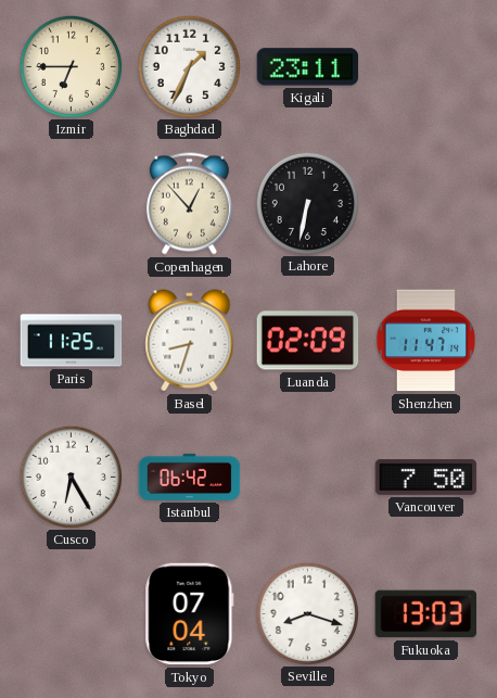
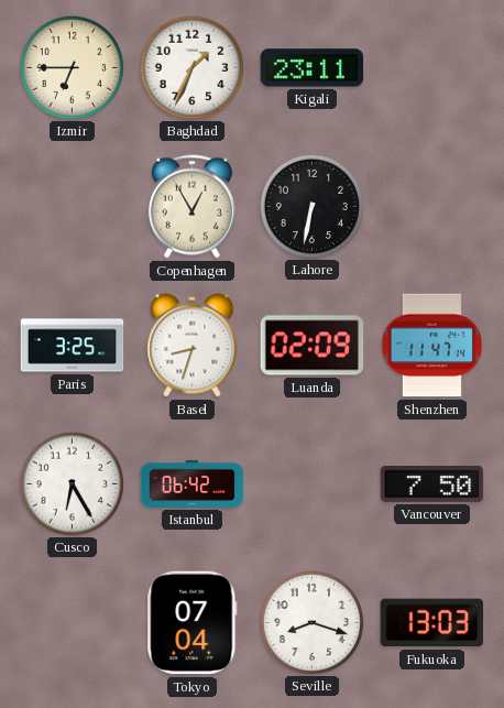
Copenhagen: 12:53 -> 12:55 (191, 207)
Paris: 11:25 -> 3:25 (73, 346)
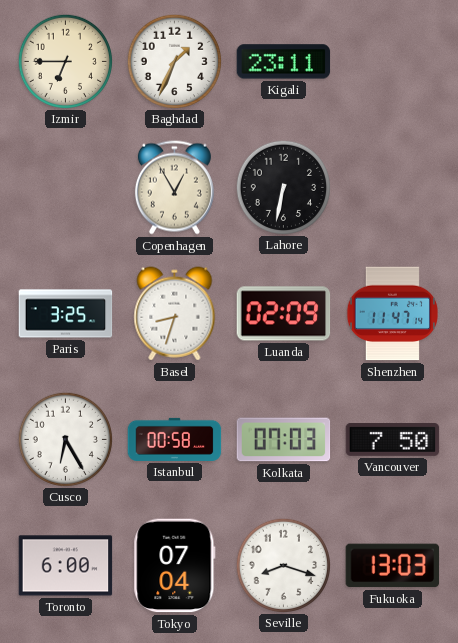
Istanbul: 06:42 -> 00:58 (175, 439)
Kolkata: none -> 07:03 (284, 440)
Toronto: none -> 6:00 (66, 566)
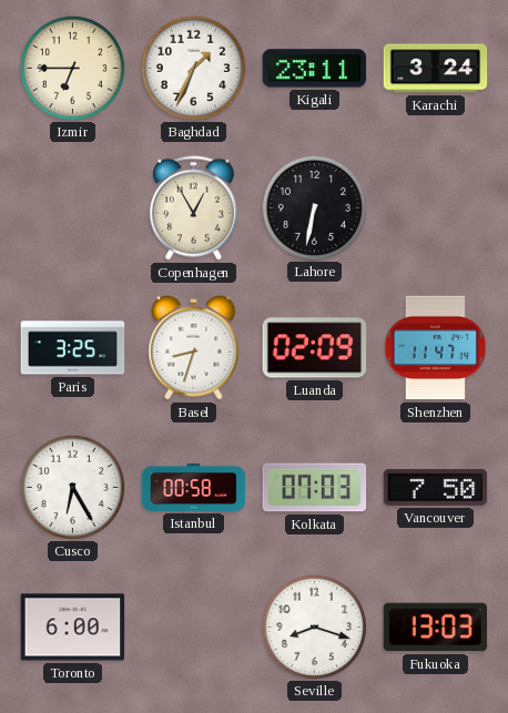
Karachi: none -> 3:24 (436, 69)
Tokyo: 07:04 -> none (175, 566)
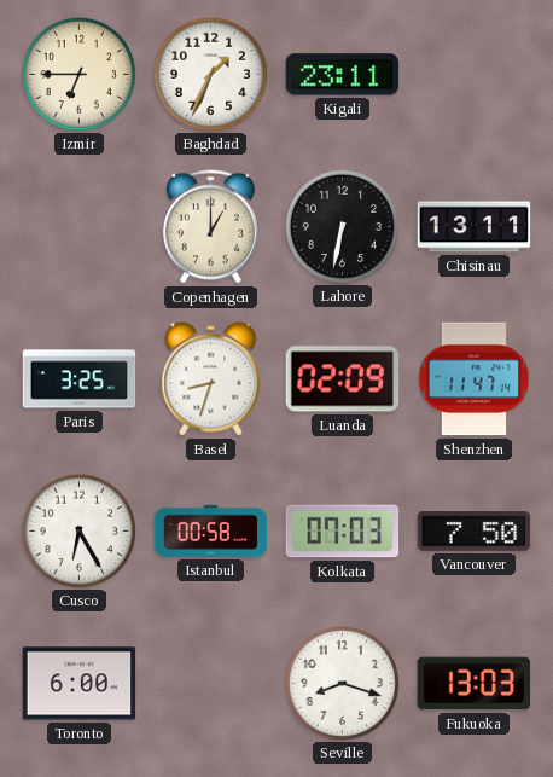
Karachi: 3:24 -> none (436, 69)
Copenhagen: 12:55 -> 1:00 (210, 227)
Chisinau: none -> 13:11 (475, 227)
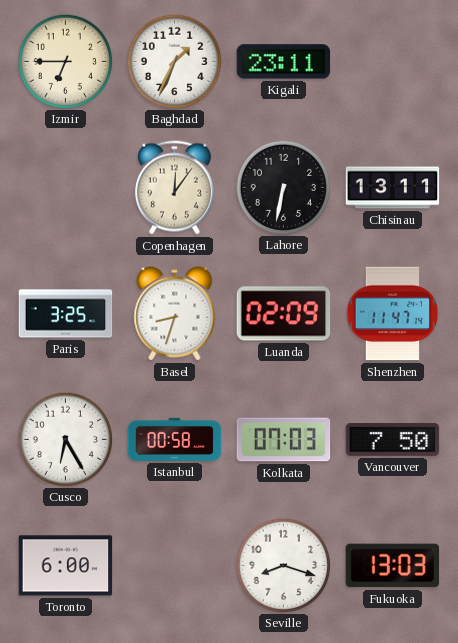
Copenhagen: 1:00 -> 12:06 (174, 188)
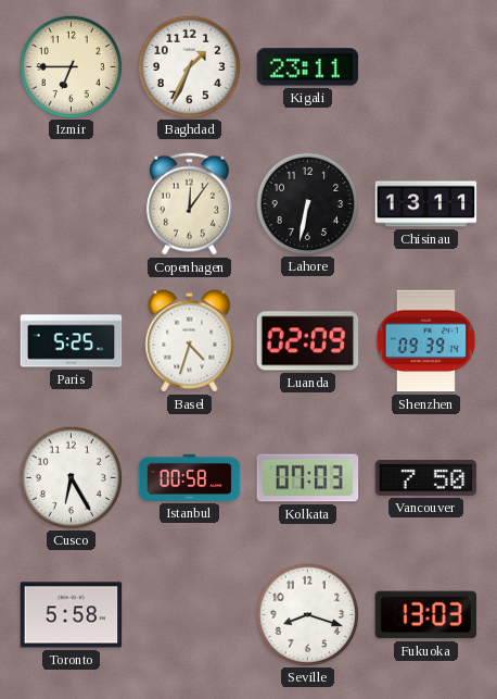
Paris: 3:25 -> 5:25 (72, 341)
Basel: 8:33 -> 4:33 (190, 341)
Shenzhen: 11:47 -> 09:39 (425, 341)
Toronto: 6:00 -> 5:58 (72, 615)
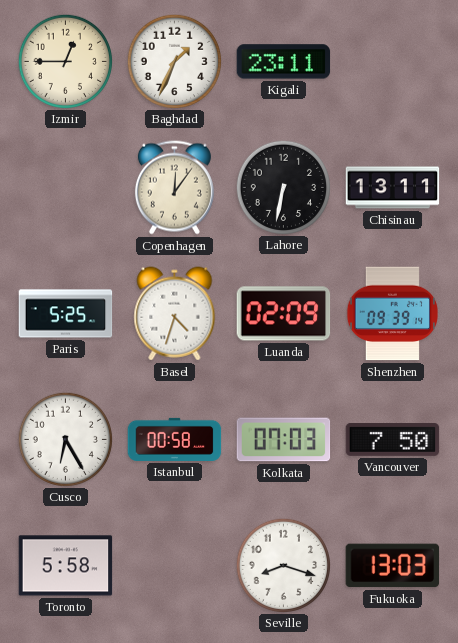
Izmir: 6:45 -> 12:45 (65, 61)
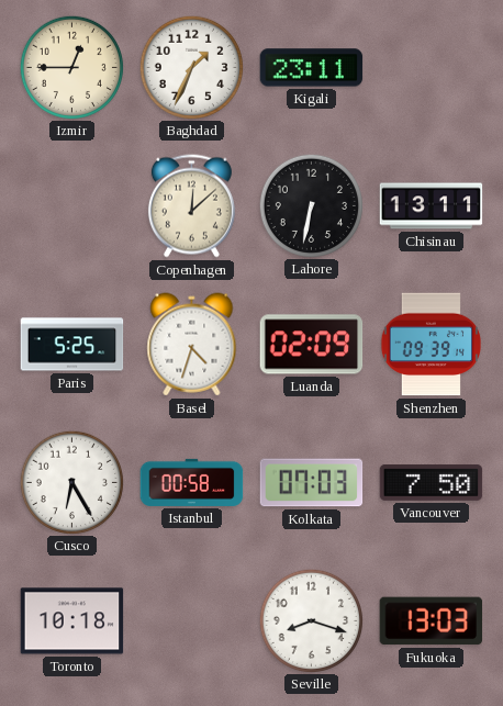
Copenhagen: 12:06 -> 12:08 (191, 206)
Toronto: 5:58 -> 10:18 (72, 621)
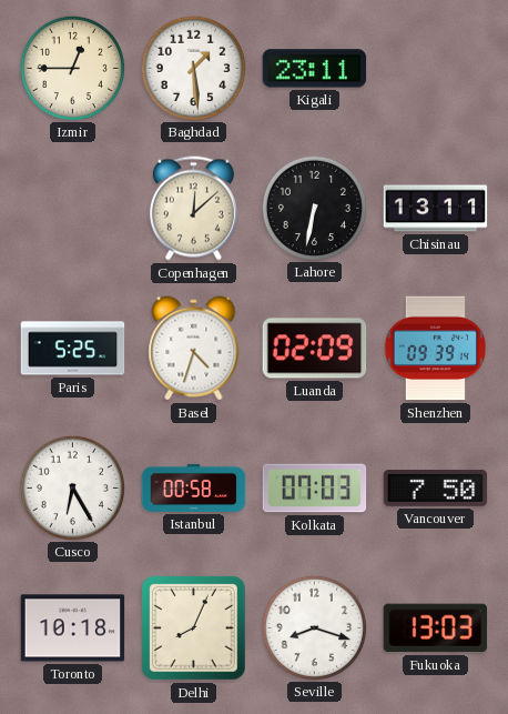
Baghdad: 1:34 -> 1:29 (193, 68)
Delhi: none -> 8:04 (194, 628)
